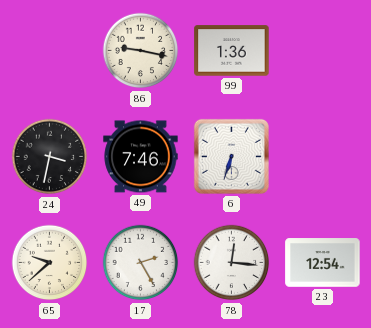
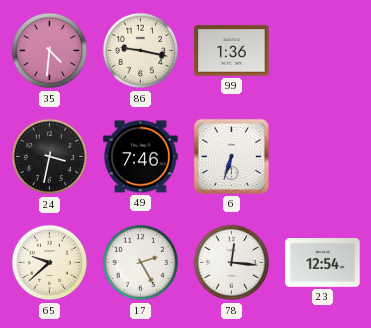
35: none -> 4:31 (50, 51)
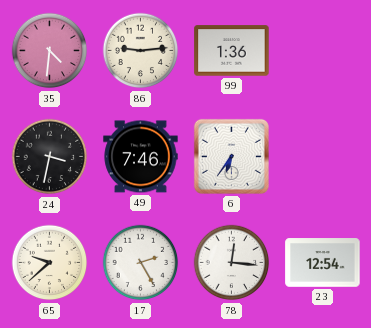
86: 9:17 -> 9:14 (141, 51)
6: 6:33 -> 6:36 (231, 156)
